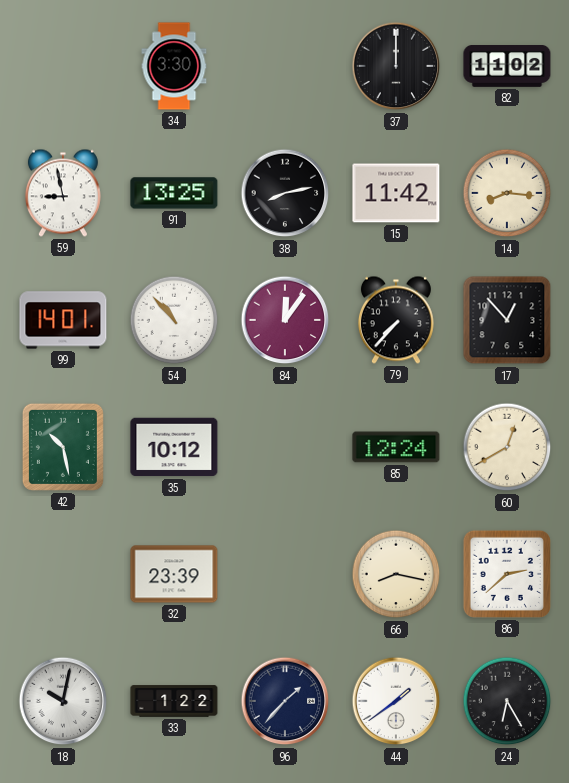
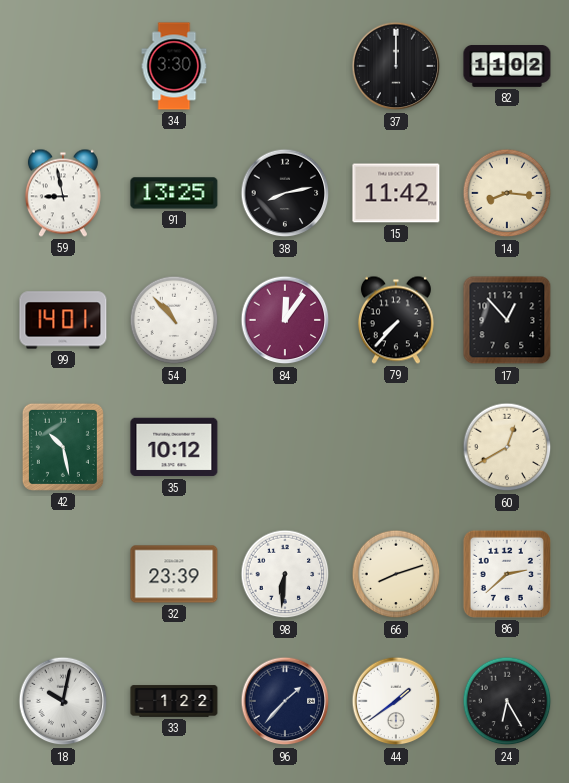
85: 12:24 -> none (396, 447)
98: none -> 6:31 (285, 574)
66: 8:17 -> 8:12 (396, 574)
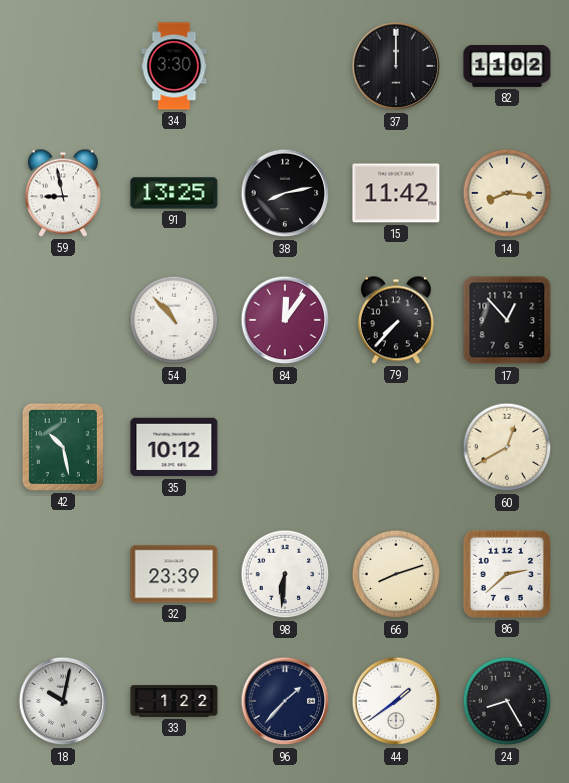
99: 14:01 -> none (63, 320)
24: 6:25 -> 8:25 (507, 701)
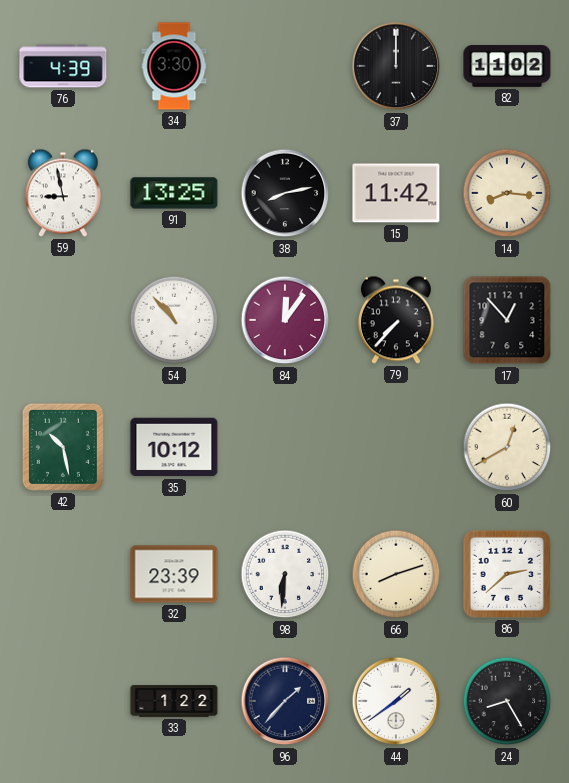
76: none -> 4:39 (63, 66)
18: 10:02 -> none (63, 701)
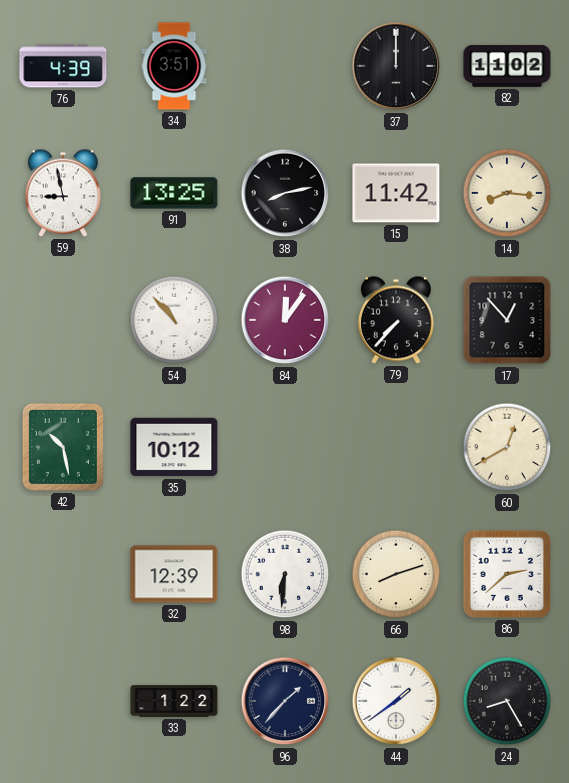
34: 3:30 -> 3:51 (174, 66)
32: 23:39 -> 12:39 (174, 574)
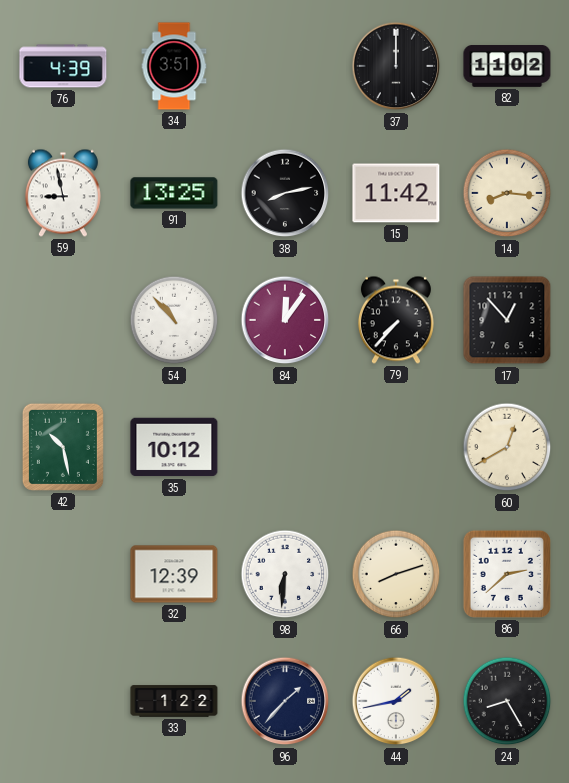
44: 1:39 -> 1:43 (396, 701)
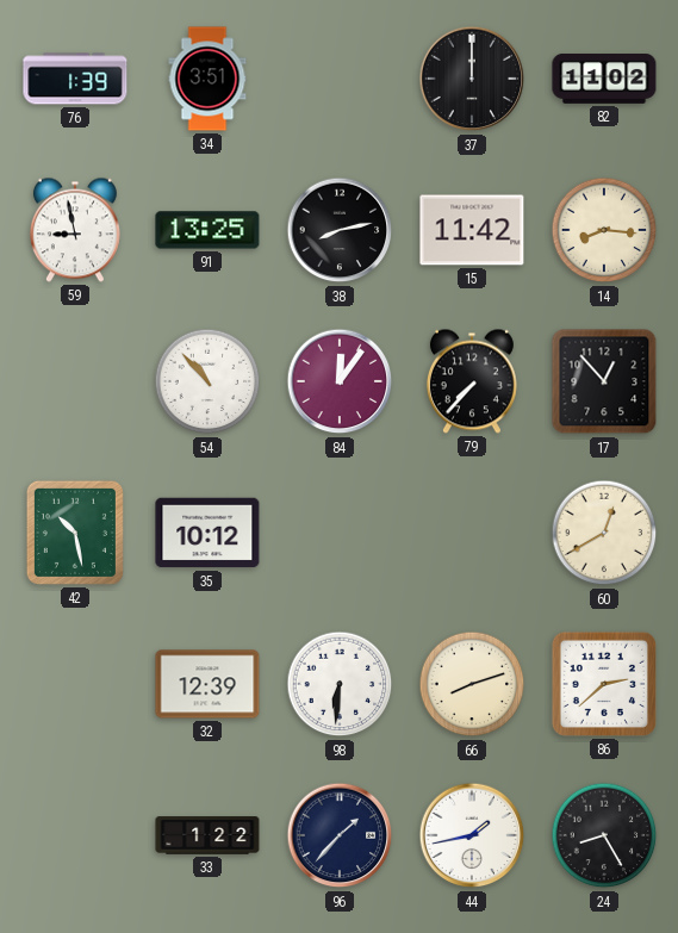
76: 4:39 -> 1:39 (75, 79)
